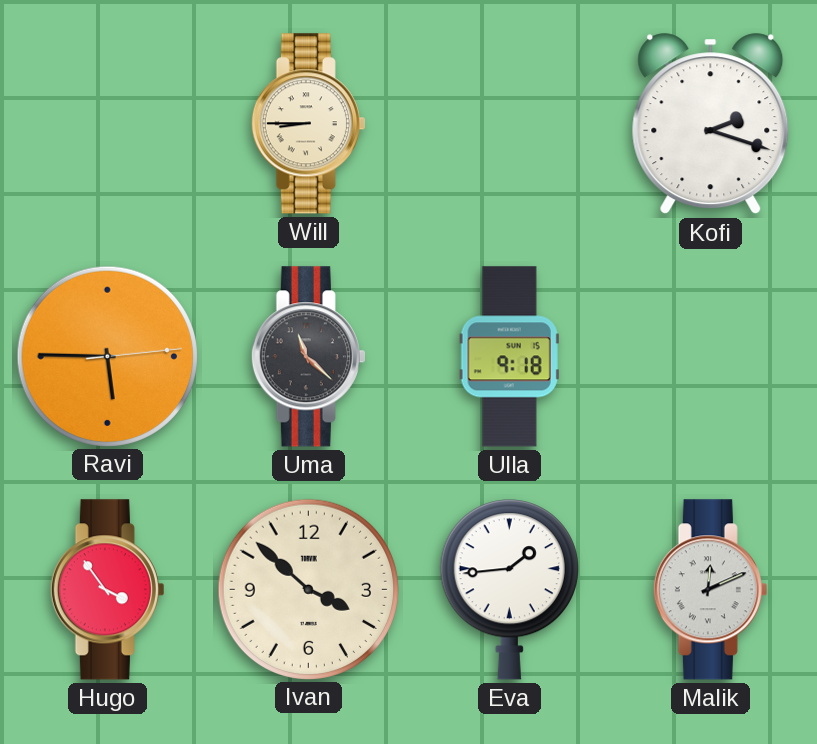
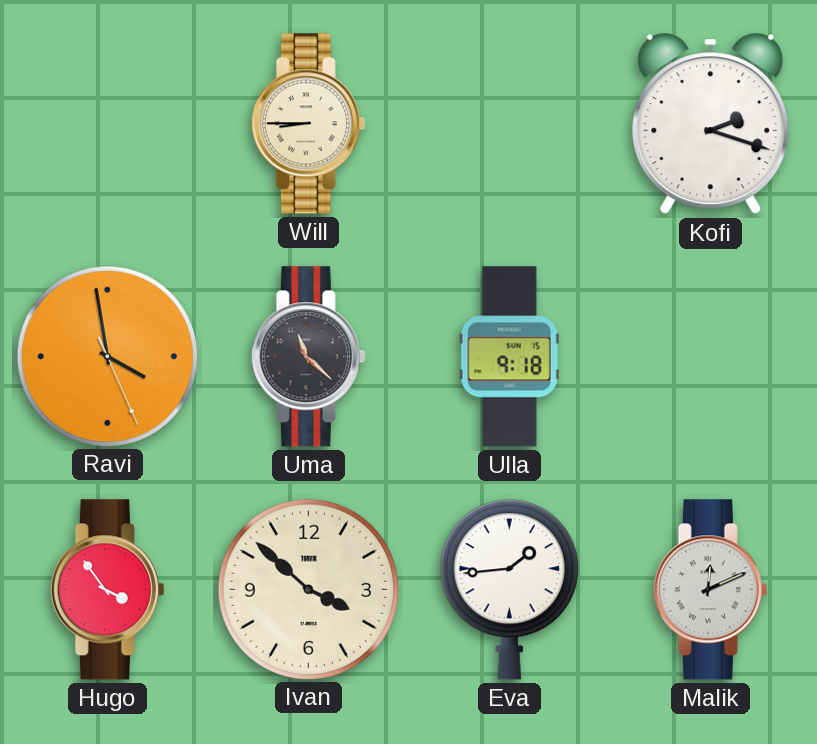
Ravi: 5:45 -> 3:58 (107, 356)
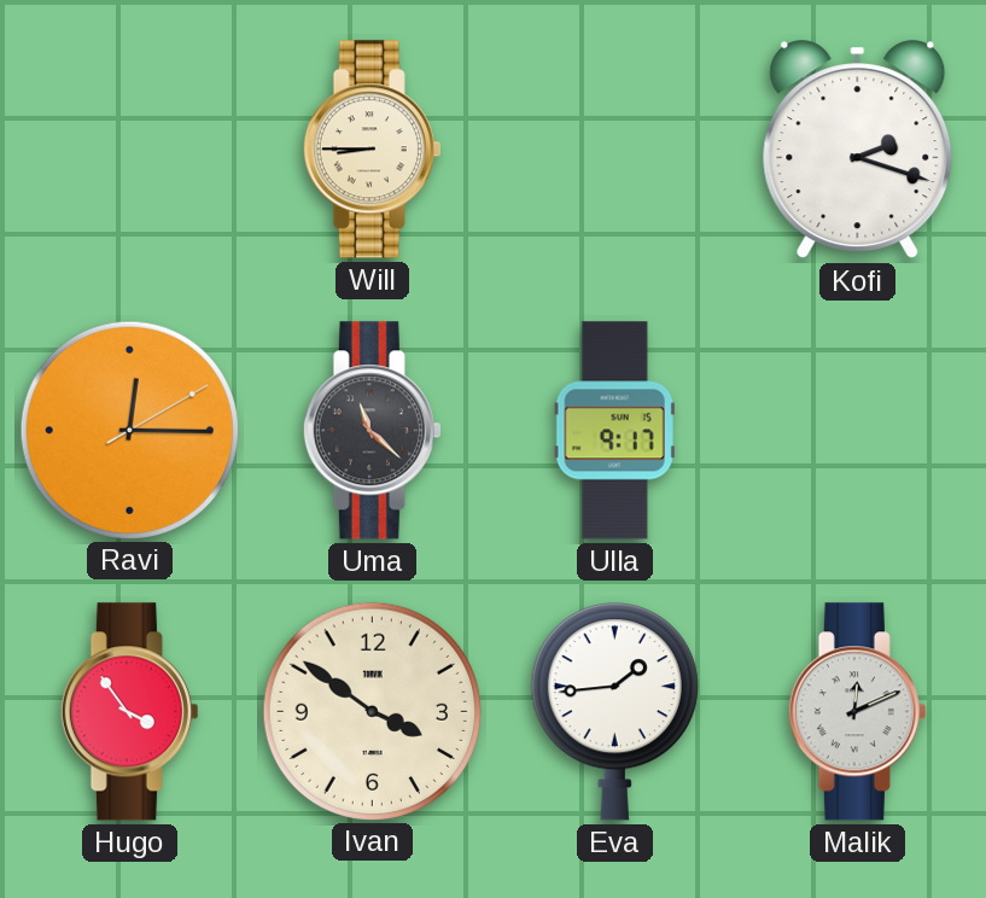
Ravi: 3:58 -> 12:15 (129, 430)
Ulla: 9:18 -> 9:17 (614, 431)
Ivan: 3:52 -> 3:51 (372, 711)
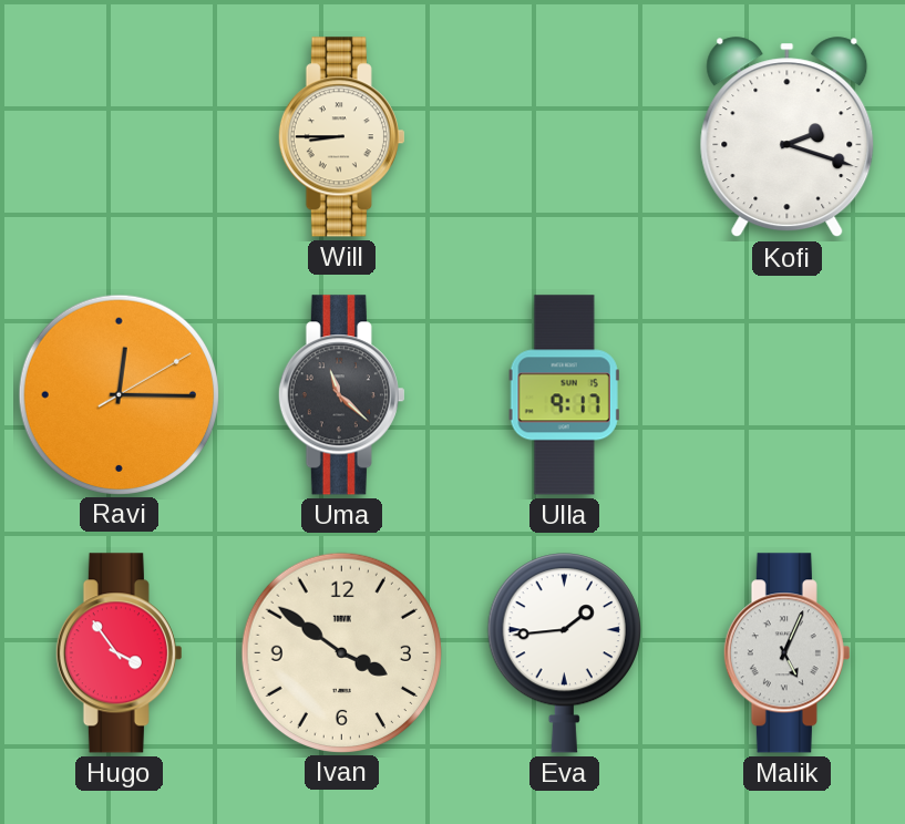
Malik: 12:11 -> 5:04 (786, 653)
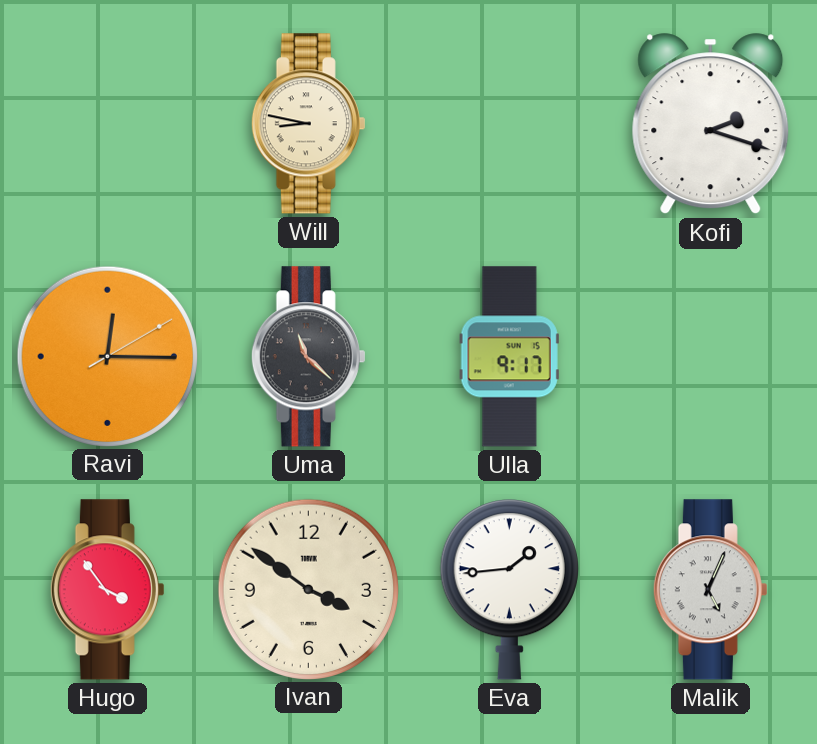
Will: 8:45 -> 8:47 (308, 124)
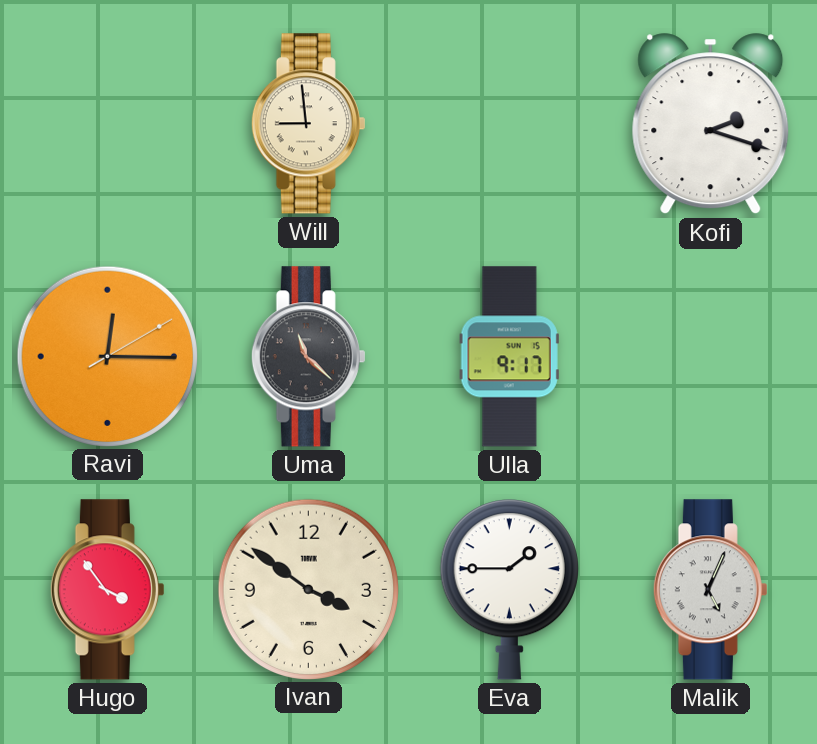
Will: 8:47 -> 8:59 (308, 124)
Eva: 1:44 -> 1:45 (509, 590)
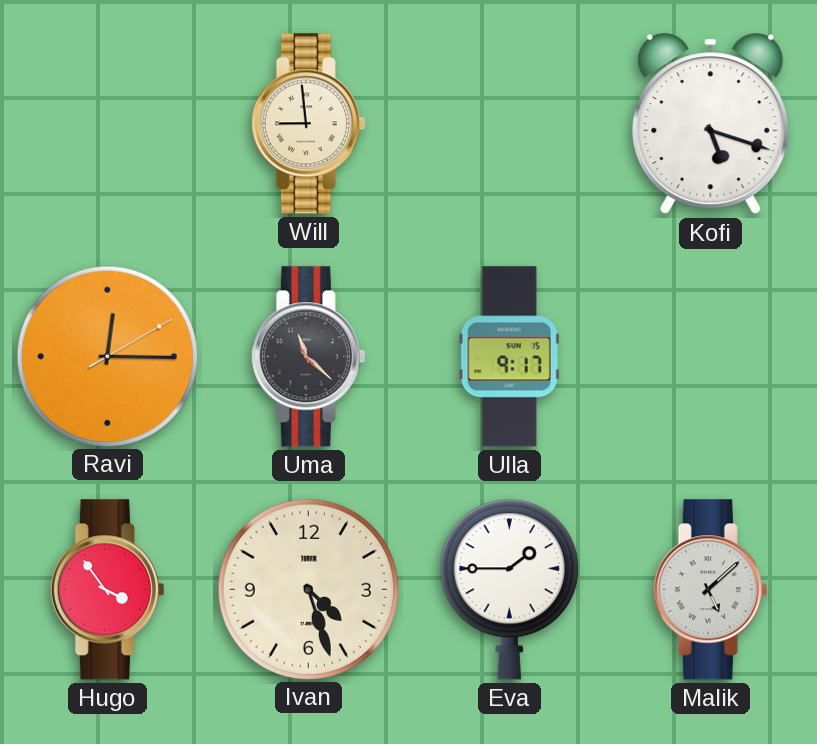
Kofi: 2:18 -> 5:18 (711, 124)
Ivan: 3:51 -> 4:27 (308, 589)
Malik: 5:04 -> 5:08 (710, 590)
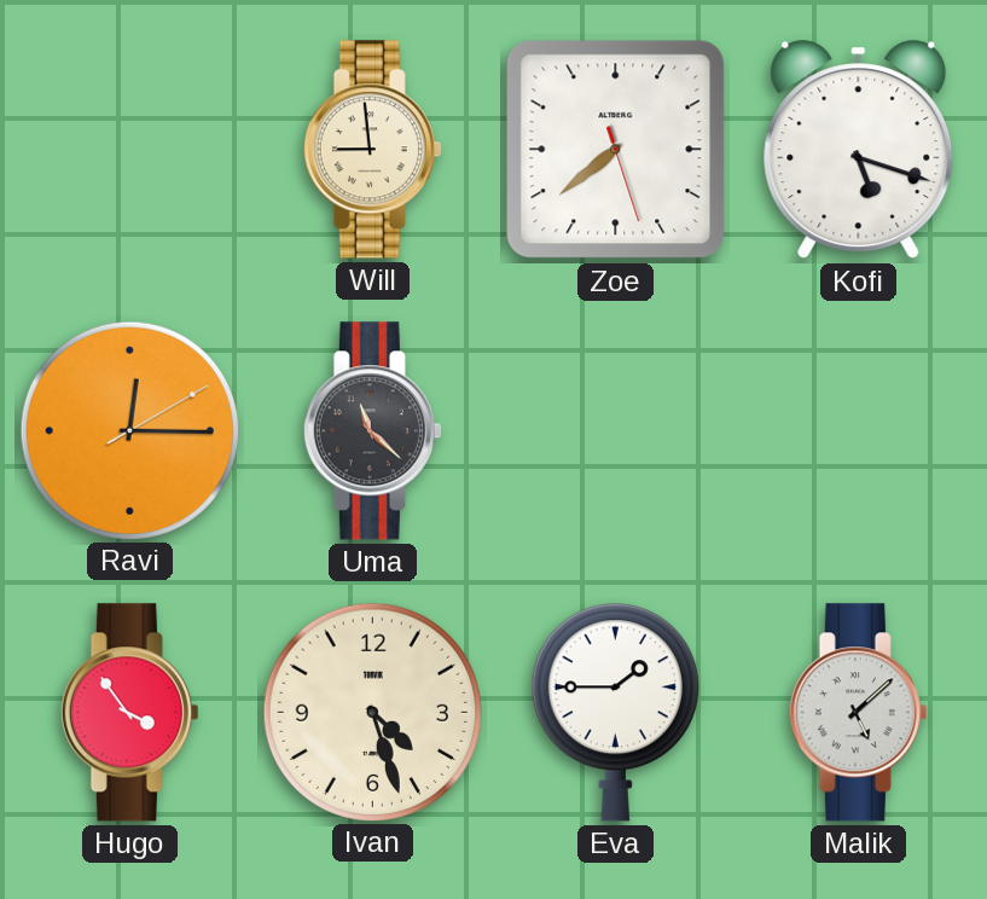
Zoe: none -> 7:38 (616, 150)
Ulla: 9:17 -> none (509, 357)
